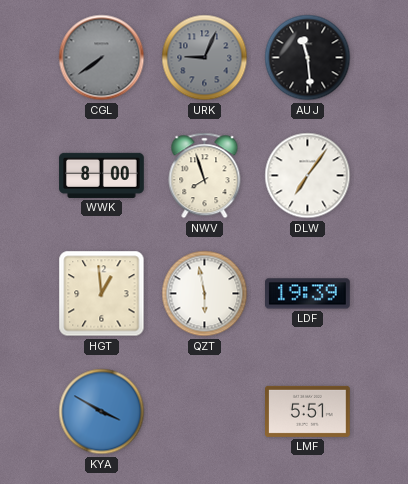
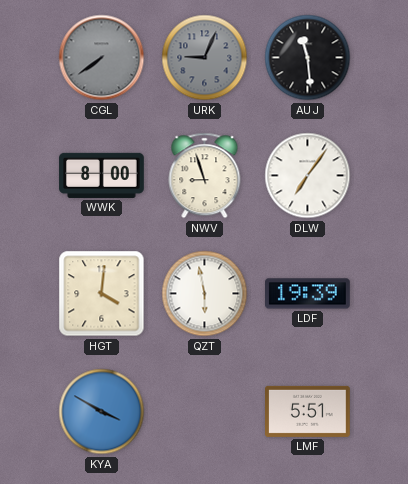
NWV: 7:57 -> 8:57 (205, 176)
HGT: 12:59 -> 4:01 (102, 294)
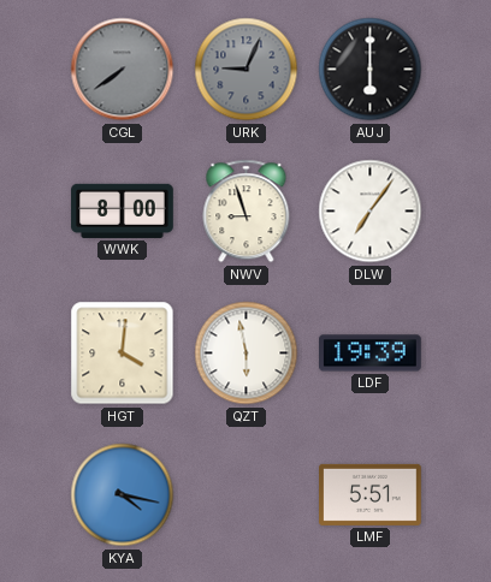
AUJ: 11:29 -> 6:00 (371, 70)
KYA: 3:50 -> 4:17 (123, 495)
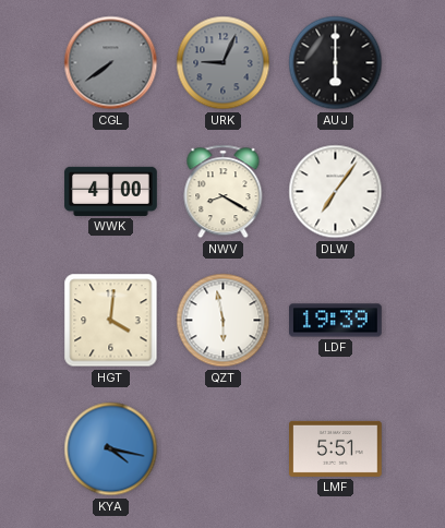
WWK: 8:00 -> 4:00 (111, 191)
NWV: 8:57 -> 8:20 (224, 192)
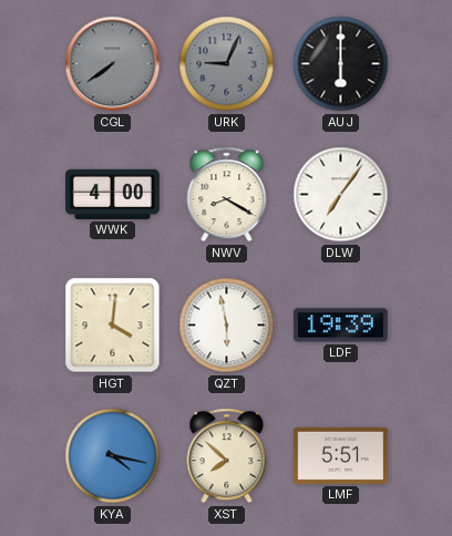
XST: none -> 7:52 (227, 456)
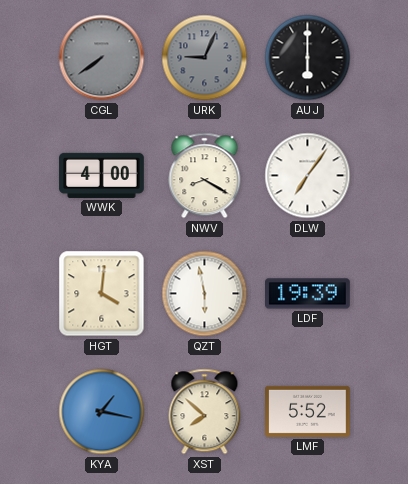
KYA: 4:17 -> 1:17 (102, 412)
LMF: 5:51 -> 5:52 (308, 411)
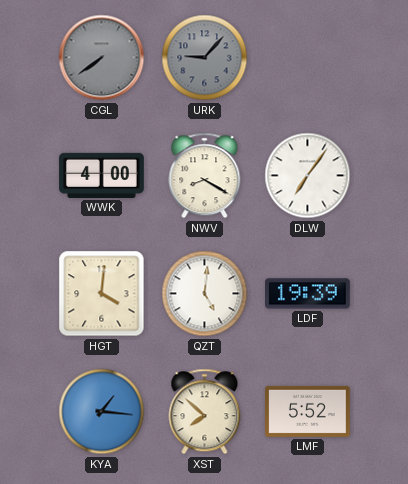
URK: 9:04 -> 9:07 (205, 58)
AUJ: 6:00 -> none (308, 58)
QZT: 5:58 -> 5:01 (205, 294)
KYA: 1:17 -> 1:16 (102, 412)
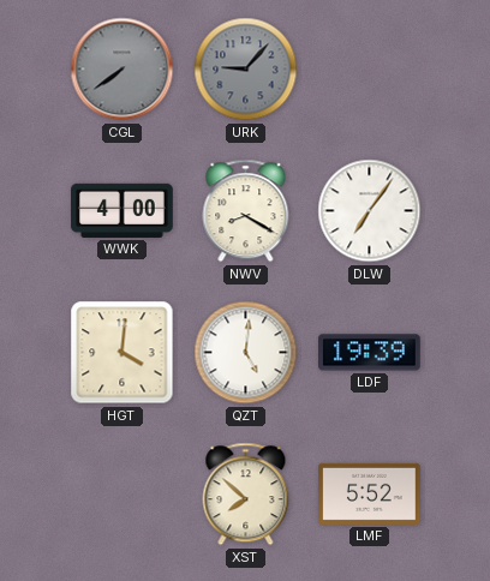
KYA: 1:16 -> none (102, 412)
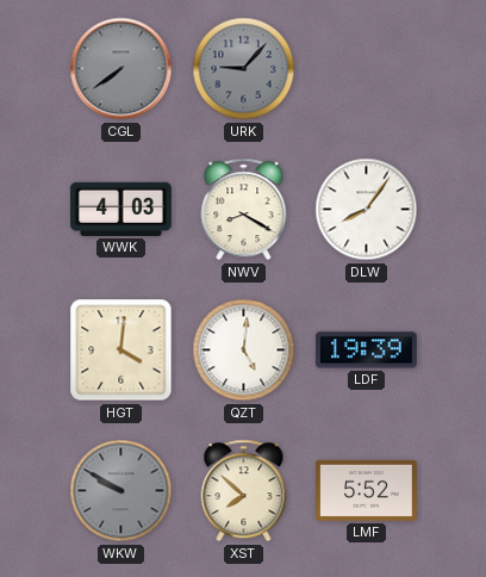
WWK: 4:00 -> 4:03 (121, 209)
DLW: 7:06 -> 8:06 (367, 210)
WKW: none -> 9:50 (121, 491)
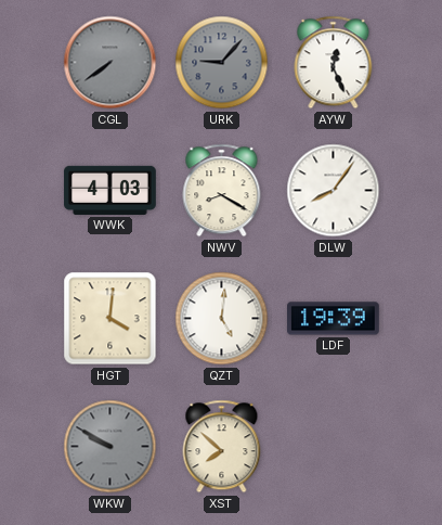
AYW: none -> 12:26 (334, 63)
LMF: 5:52 -> none (367, 490)
